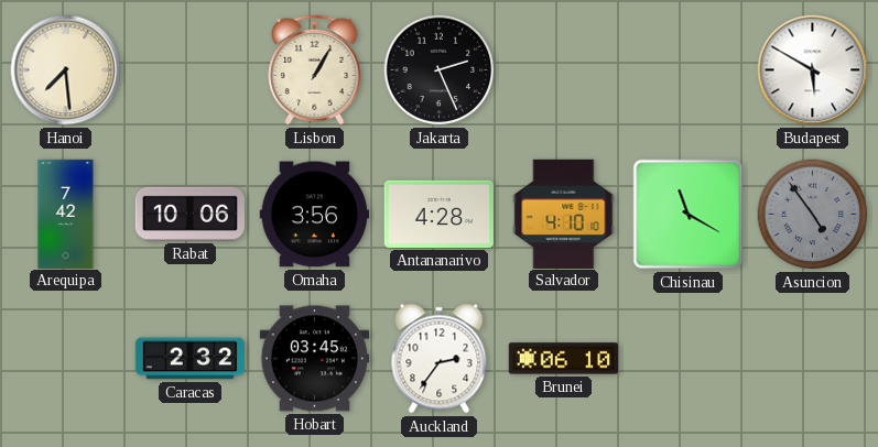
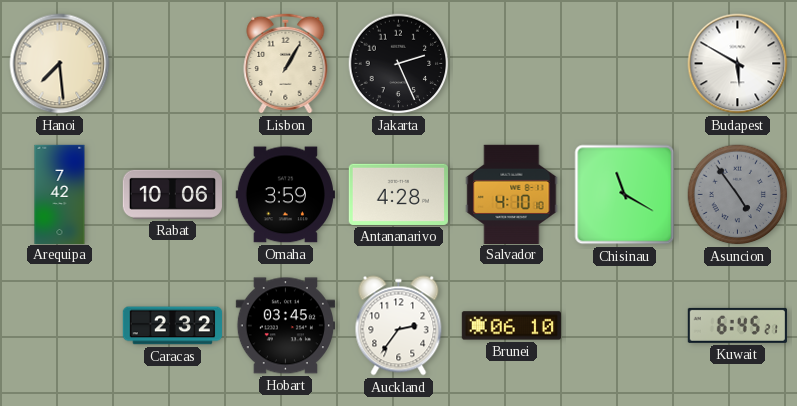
Omaha: 3:56 -> 3:59 (285, 195)
Kuwait: none -> 6:45 (737, 325)
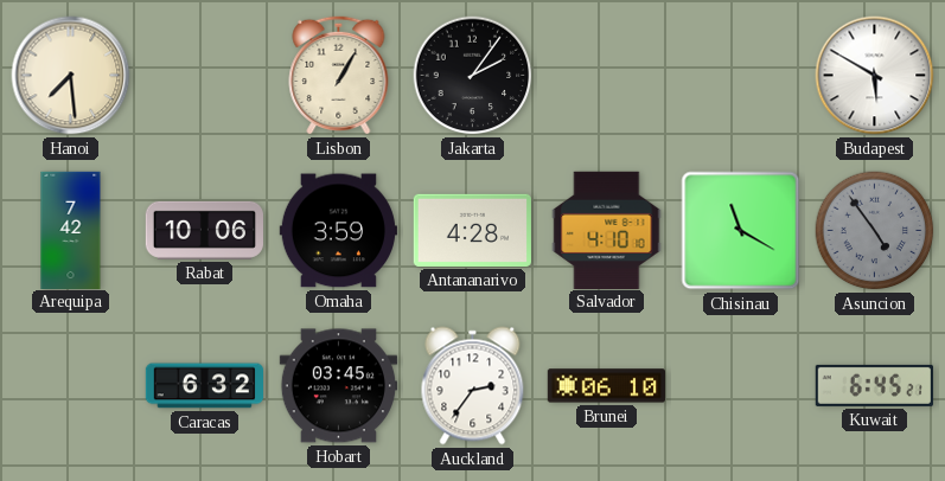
Jakarta: 2:26 -> 2:06 (473, 76)
Caracas: 2:32 -> 6:32 (204, 386)
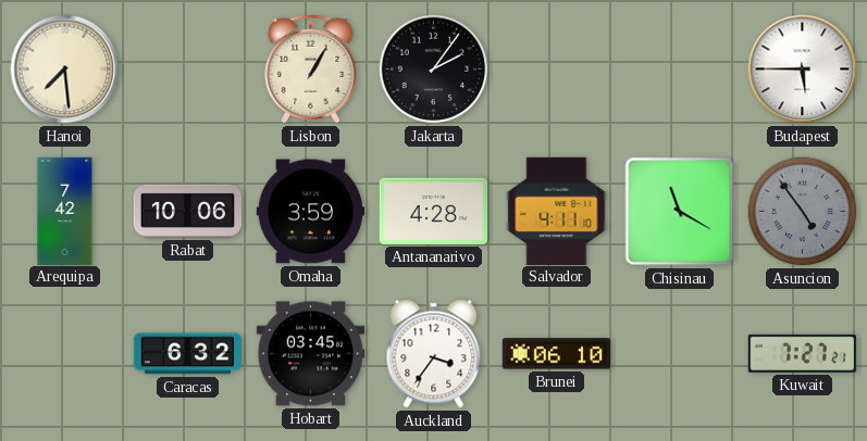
Budapest: 5:50 -> 5:45 (803, 70)
Salvador: 4:10 -> 4:11 (557, 211)
Auckland: 2:36 -> 3:36 (434, 354)
Kuwait: 6:45 -> 7:27 (802, 353)
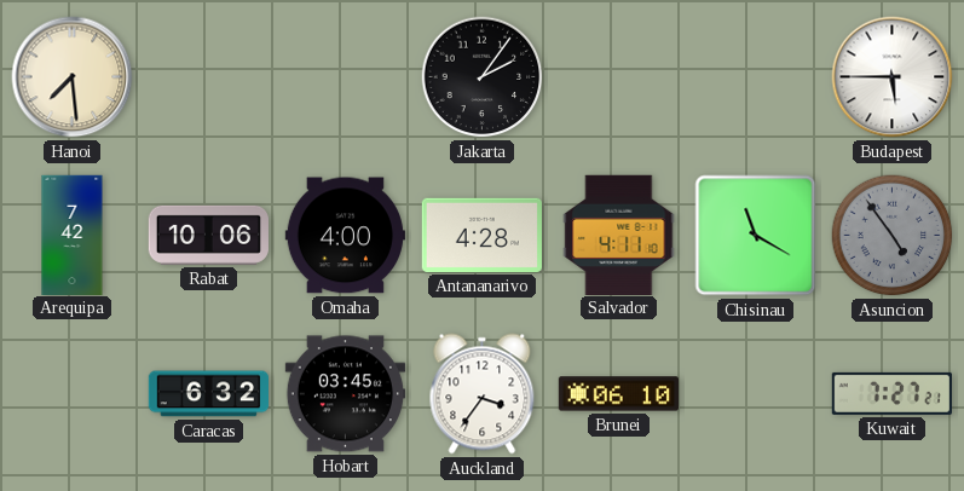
Lisbon: 1:05 -> none (311, 68)
Omaha: 3:59 -> 4:00 (345, 236)
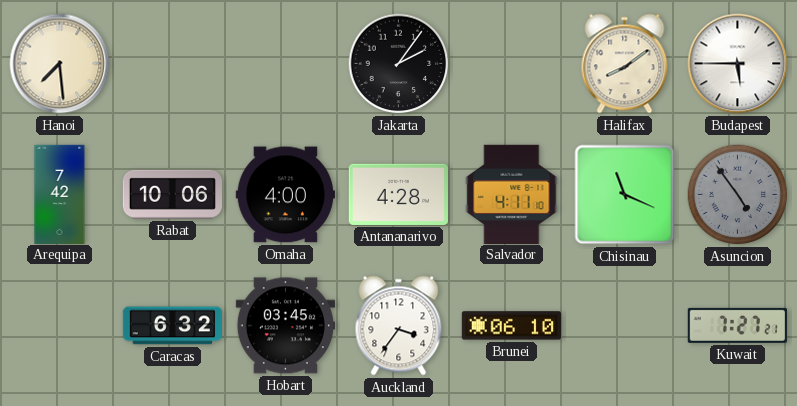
Halifax: none -> 8:09 (625, 64)
Chisinau: 11:20 -> 11:19 (625, 195)
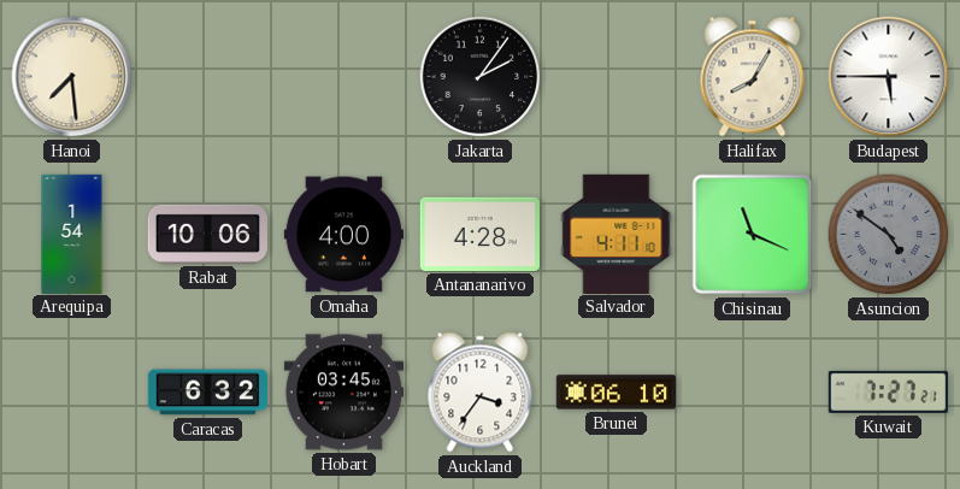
Halifax: 8:09 -> 8:05 (753, 77)
Arequipa: 7:42 -> 1:54 (72, 234)
Asuncion: 4:54 -> 4:51 (889, 235)
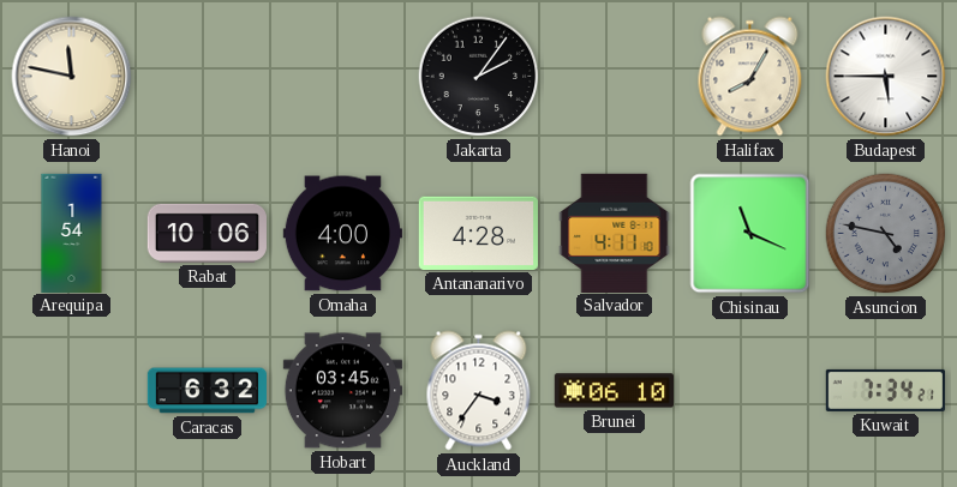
Hanoi: 7:29 -> 11:47 (72, 77)
Asuncion: 4:51 -> 4:47 (886, 234)
Kuwait: 7:27 -> 7:34 (885, 390)
